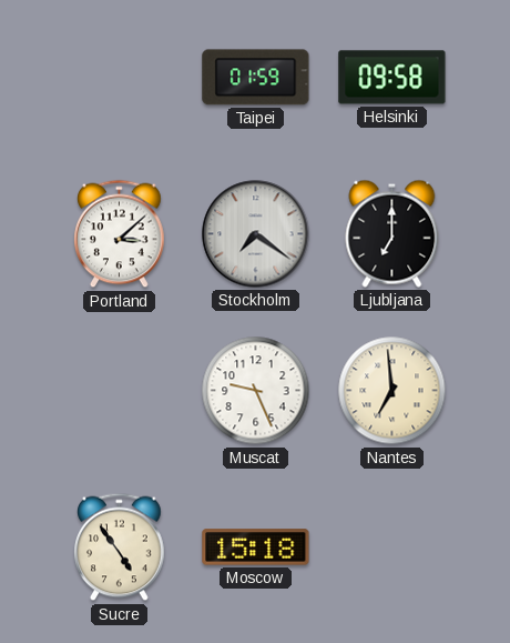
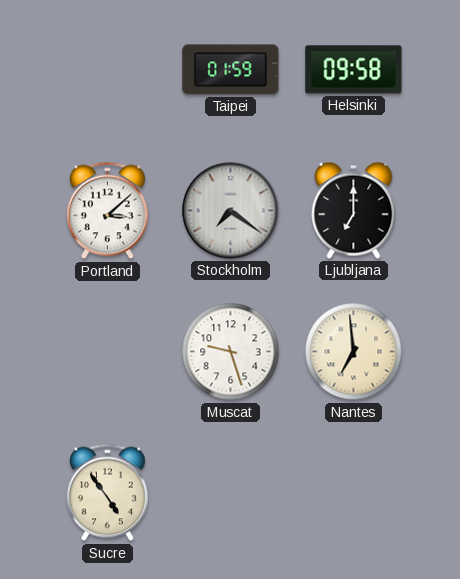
Muscat: 9:26 -> 9:27 (231, 352)
Moscow: 15:18 -> none (256, 547)
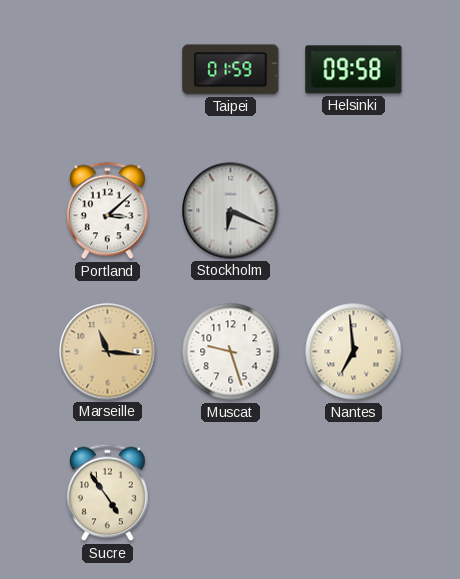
Stockholm: 7:21 -> 6:19 (231, 211)
Ljubljana: 7:00 -> none (354, 210)
Marseille: none -> 11:16 (108, 352)
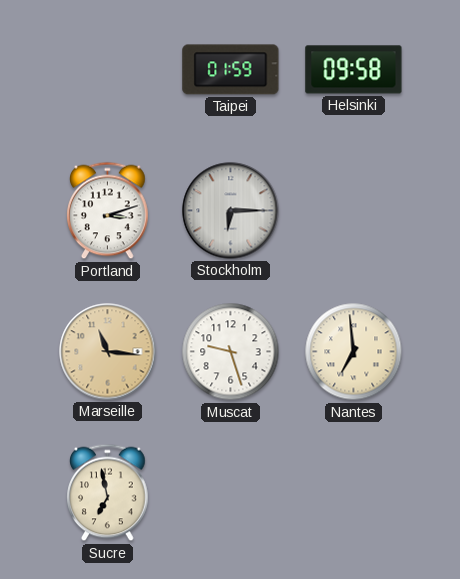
Portland: 3:08 -> 3:12 (108, 211)
Stockholm: 6:19 -> 6:15 (231, 211)
Sucre: 4:54 -> 6:58 (108, 493)
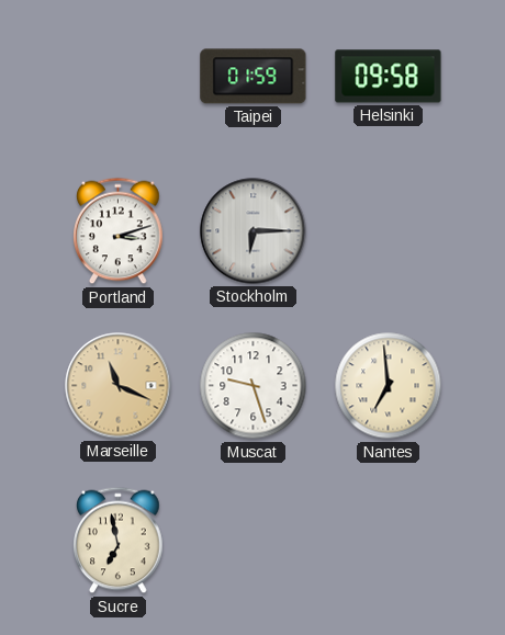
Marseille: 11:16 -> 11:19 (119, 386)
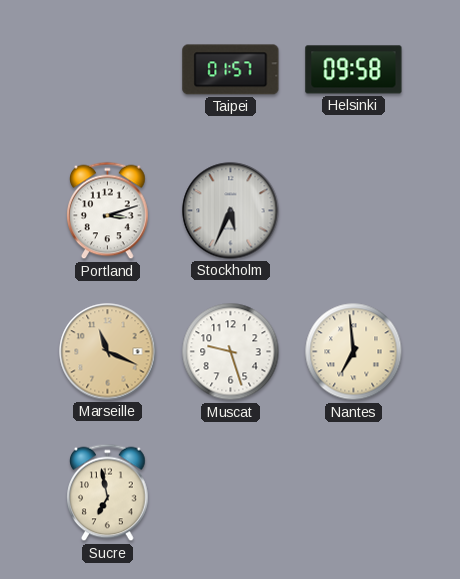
Taipei: 01:59 -> 01:57 (231, 70)
Stockholm: 6:15 -> 5:34 (231, 211)
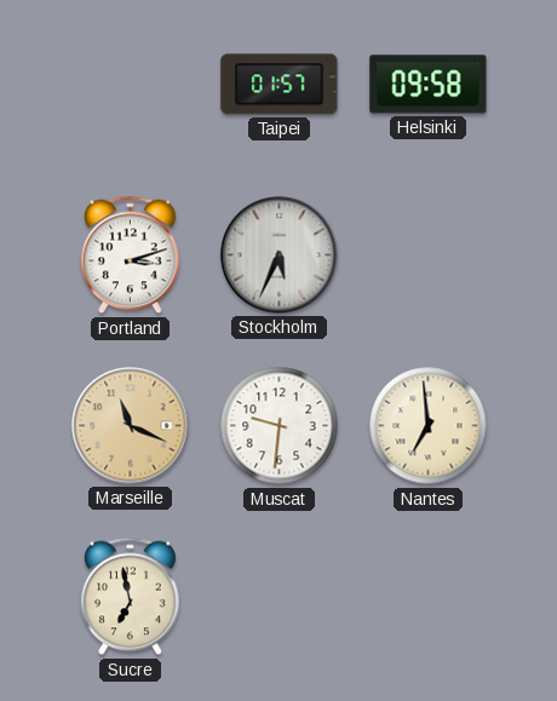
Muscat: 9:27 -> 9:31 (280, 426)
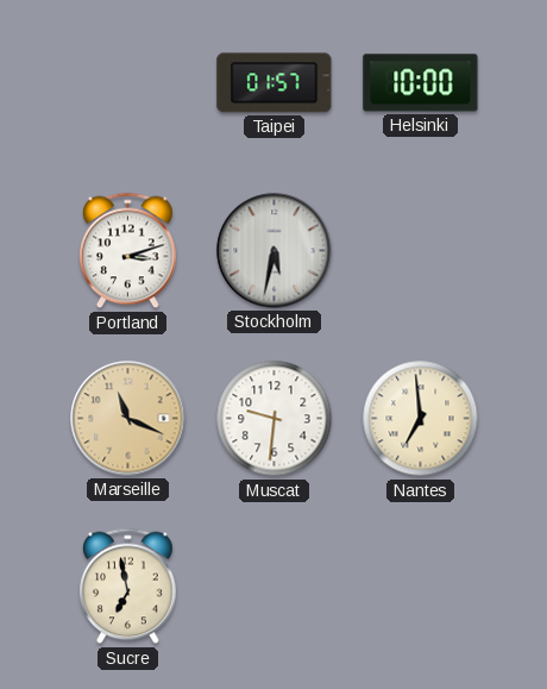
Helsinki: 09:58 -> 10:00 (421, 83)
Stockholm: 5:34 -> 5:32 (275, 251)
